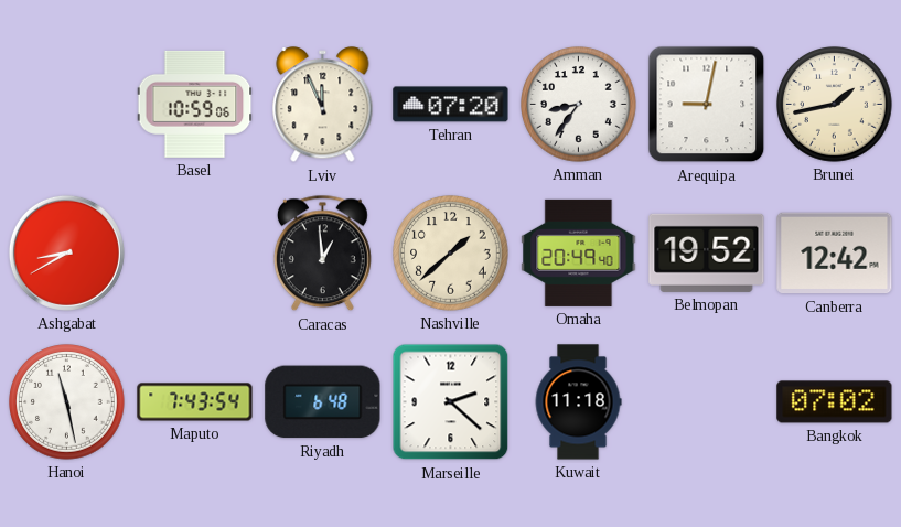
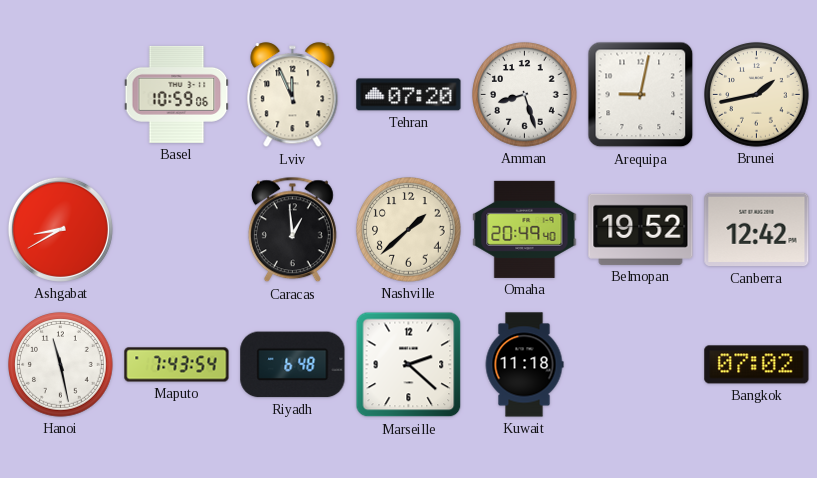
Amman: 8:36 -> 8:27 (525, 95)
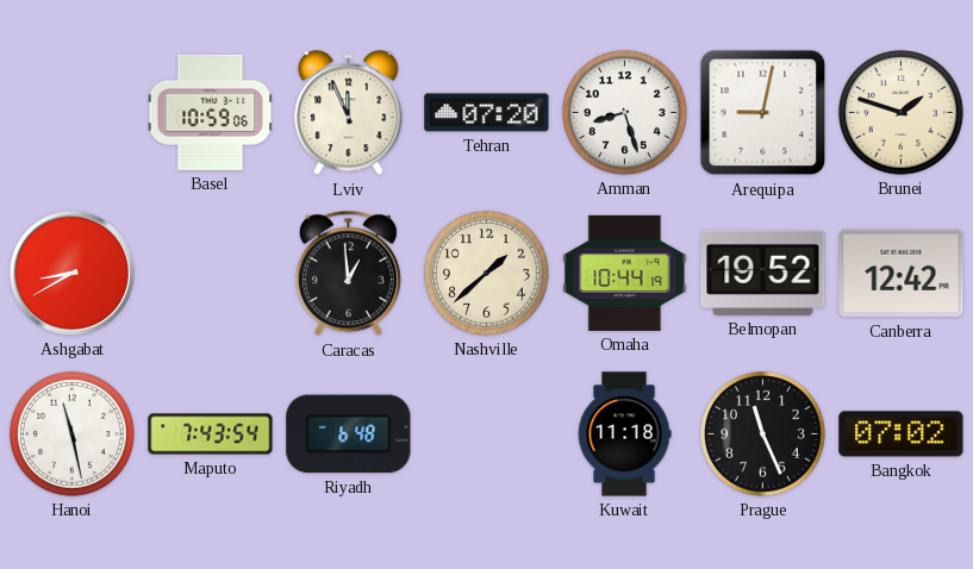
Brunei: 1:43 -> 1:48 (902, 113)
Omaha: 20:49 -> 10:44 (625, 273)
Marseille: 2:22 -> none (409, 365)
Prague: none -> 11:26 (763, 434)
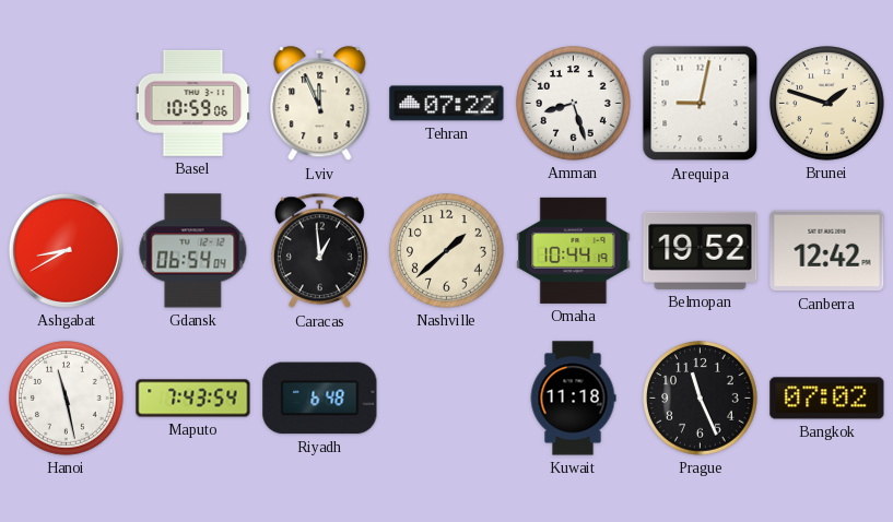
Tehran: 07:20 -> 07:22 (447, 104)
Gdansk: none -> 06:54 (193, 251)
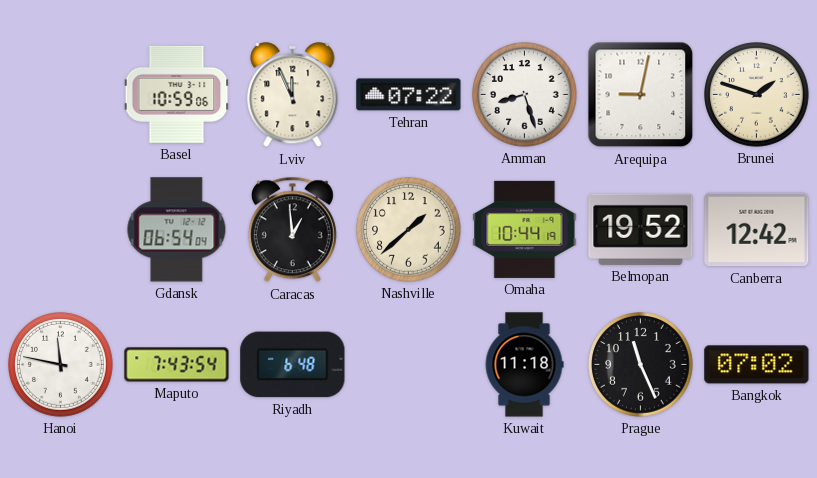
Ashgabat: 8:40 -> none (66, 250)
Hanoi: 11:28 -> 11:47 (61, 365)
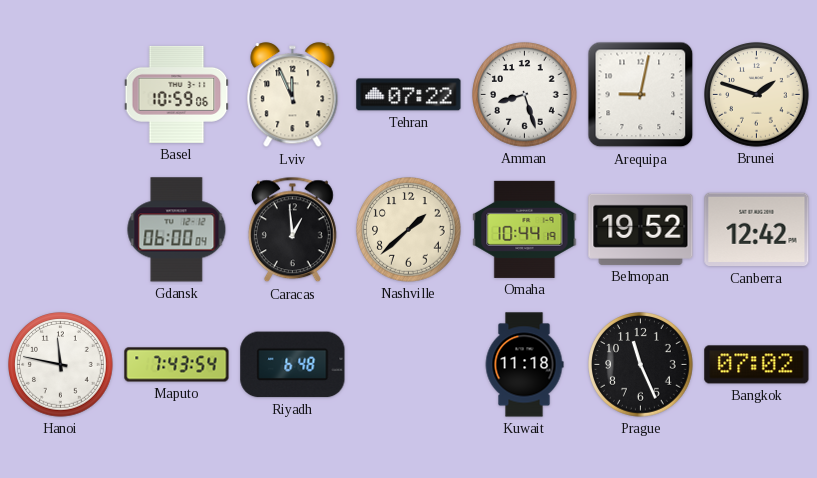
Gdansk: 06:54 -> 06:00 (177, 230)
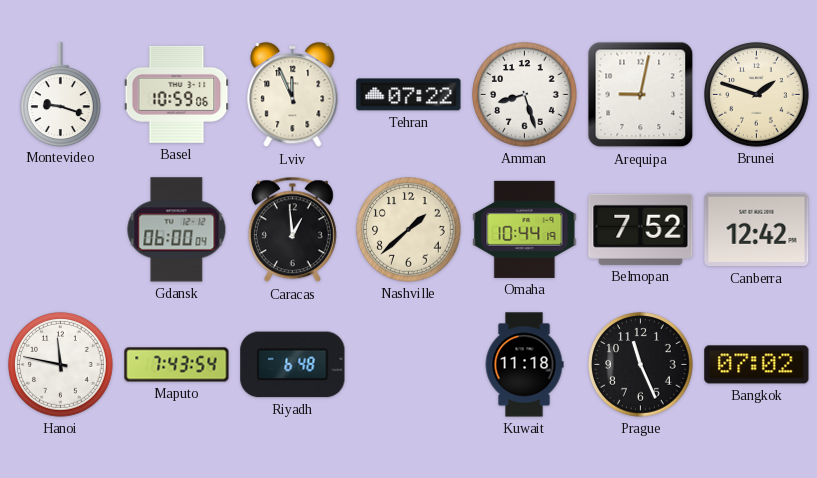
Montevideo: none -> 9:18 (61, 94)
Belmopan: 19:52 -> 7:52 (641, 229)
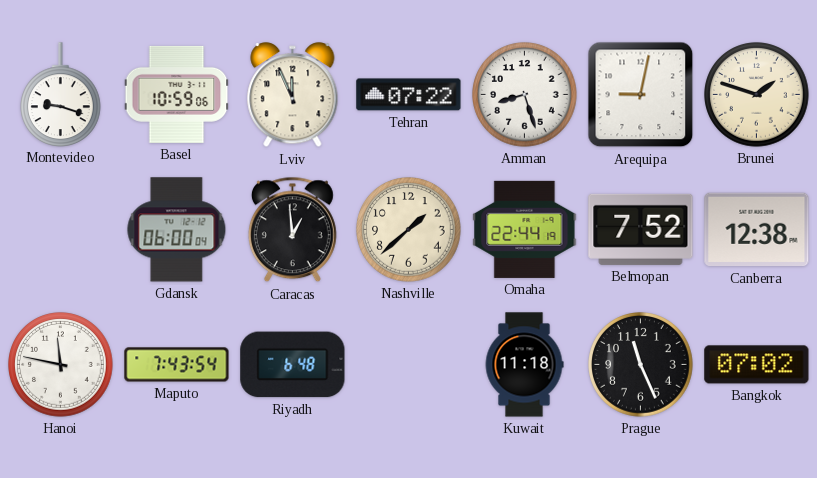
Omaha: 10:44 -> 22:44 (525, 229)
Canberra: 12:42 -> 12:38 (757, 230)
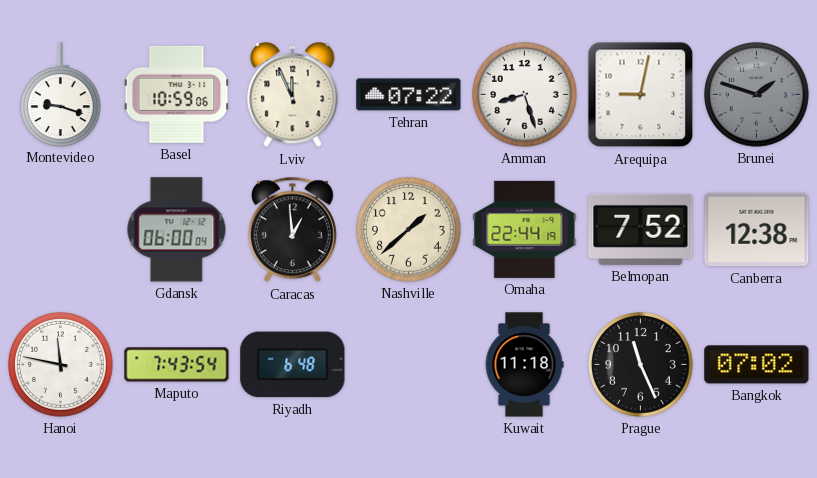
Brunei dial: cream -> grey (757, 95)
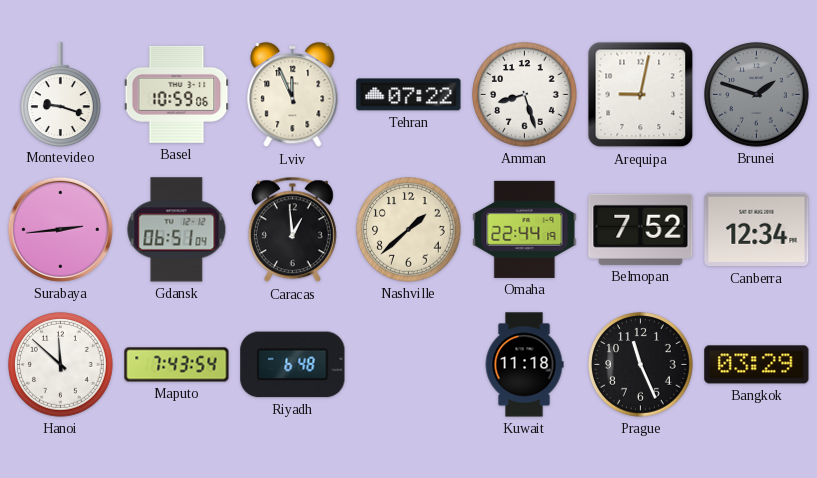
Surabaya: none -> 2:44 (60, 229)
Gdansk: 06:00 -> 06:51 (177, 230)
Canberra: 12:38 -> 12:34 (757, 230)
Hanoi: 11:47 -> 11:52 (61, 365)
Bangkok: 07:02 -> 03:29 (757, 365)
